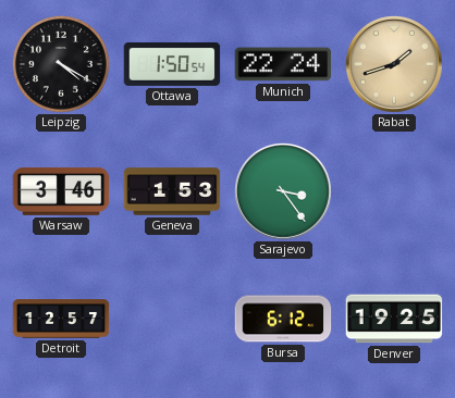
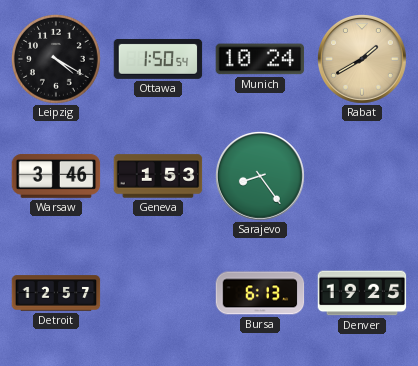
Munich: 22:24 -> 10:24 (260, 59)
Rabat: 1:42 -> 1:40 (363, 60)
Sarajevo: 3:24 -> 8:24 (261, 177)
Bursa: 6:12 -> 6:13 (260, 293)
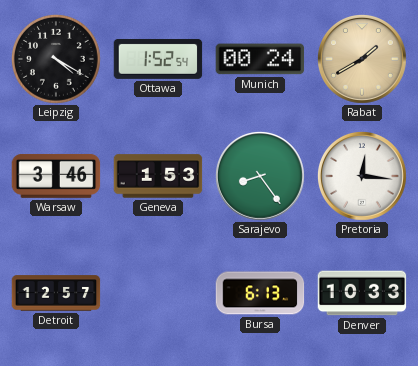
Ottawa: 1:50 -> 1:52 (158, 59)
Munich: 10:24 -> 00:24 (260, 59)
Pretoria: none -> 12:16 (363, 177)
Denver: 19:25 -> 10:33 (362, 293)
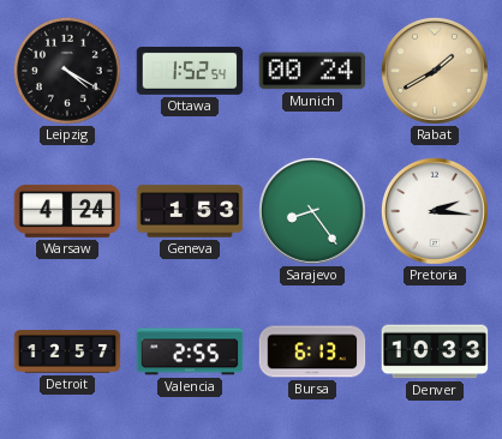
Warsaw: 3:46 -> 4:24 (67, 211)
Pretoria: 12:16 -> 2:16 (436, 212)
Valencia: none -> 2:55 (190, 351)
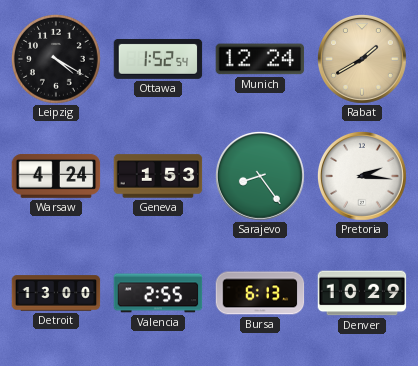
Munich: 00:24 -> 12:24 (260, 59)
Detroit: 12:57 -> 13:00 (56, 293)
Denver: 10:33 -> 10:29 (362, 293)
